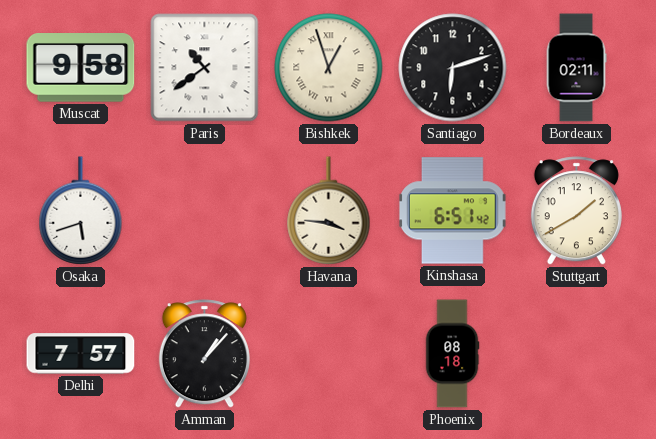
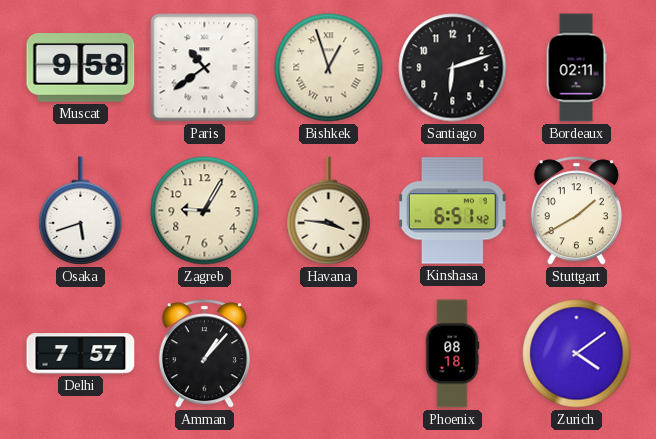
Zagreb: none -> 9:05 (205, 211)
Zurich: none -> 4:09 (577, 354)
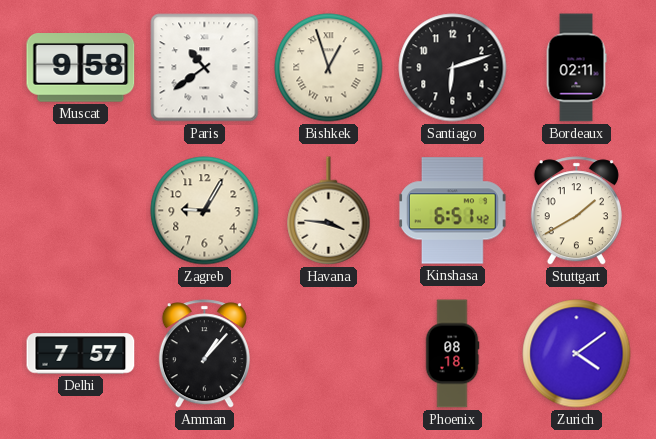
Osaka: 5:42 -> none (81, 211)
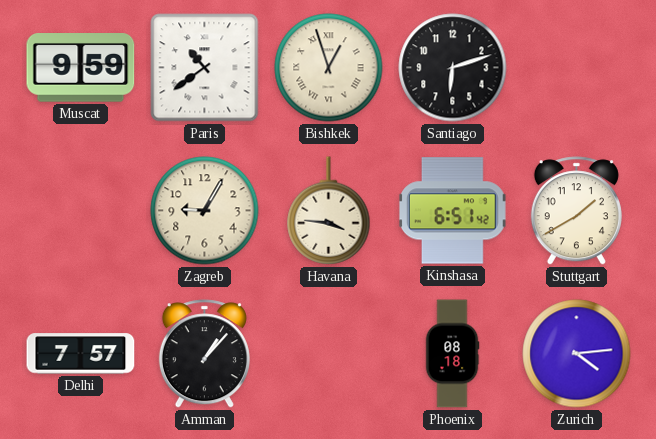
Muscat: 9:58 -> 9:59 (81, 68)
Bordeaux: 02:11 -> none (576, 68)
Zurich: 4:09 -> 4:14 (577, 354)
